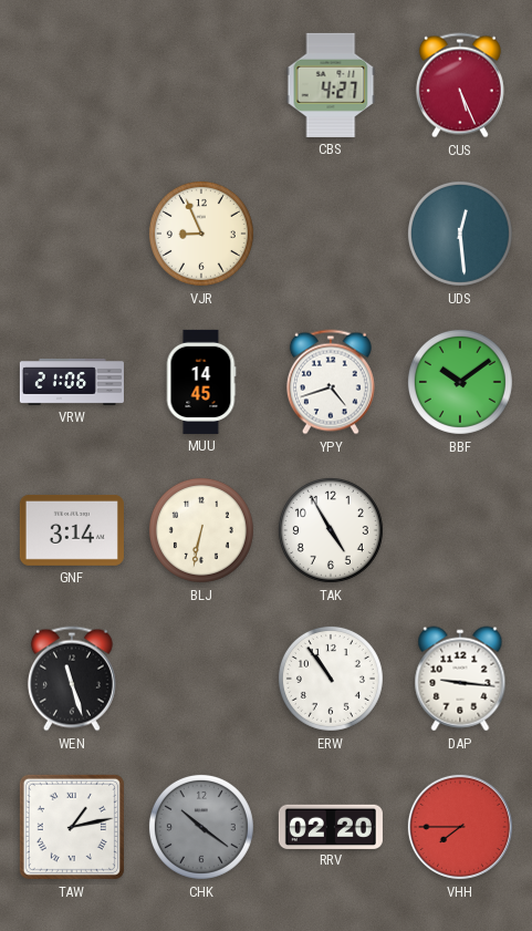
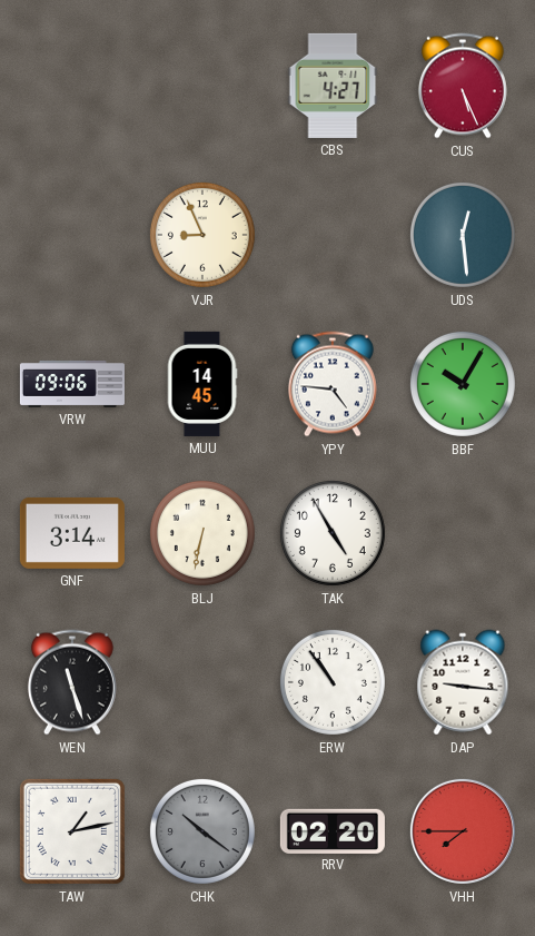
VRW: 21:06 -> 09:06 (72, 384)
YPY: 4:42 -> 4:46 (333, 384)
BBF: 10:09 -> 10:05 (463, 384)
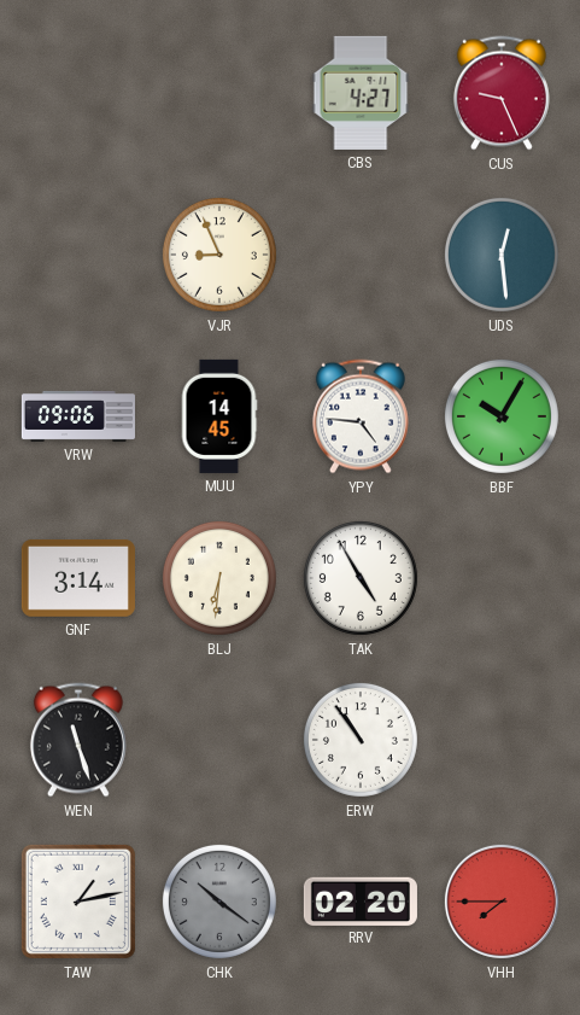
CUS: 5:26 -> 9:26 (502, 93)
BLJ: 6:32 -> 6:31 (219, 578)
DAP: 9:16 -> none (463, 682)
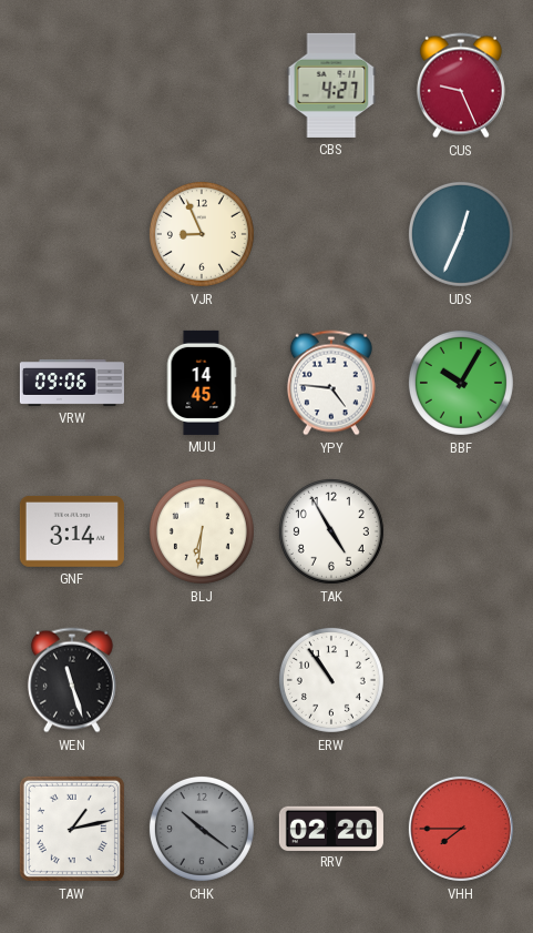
UDS: 12:29 -> 12:34 (461, 234)
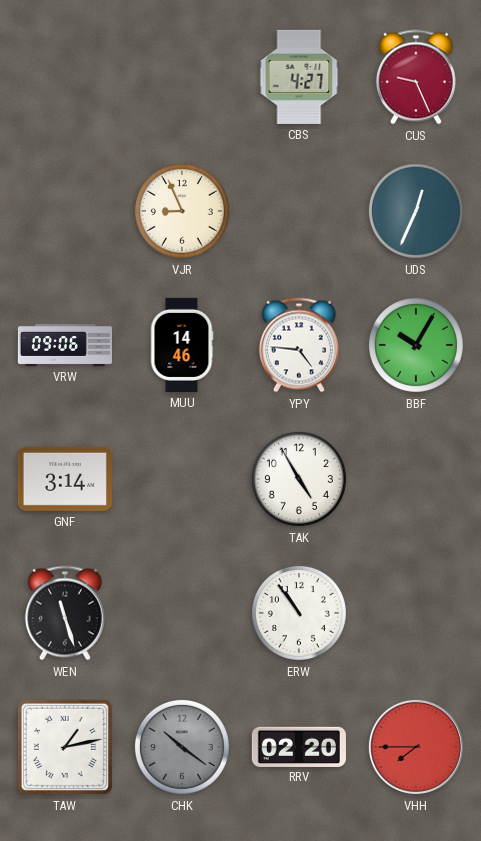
MUU: 14:45 -> 14:46 (182, 345)
BLJ: 6:31 -> none (202, 531)
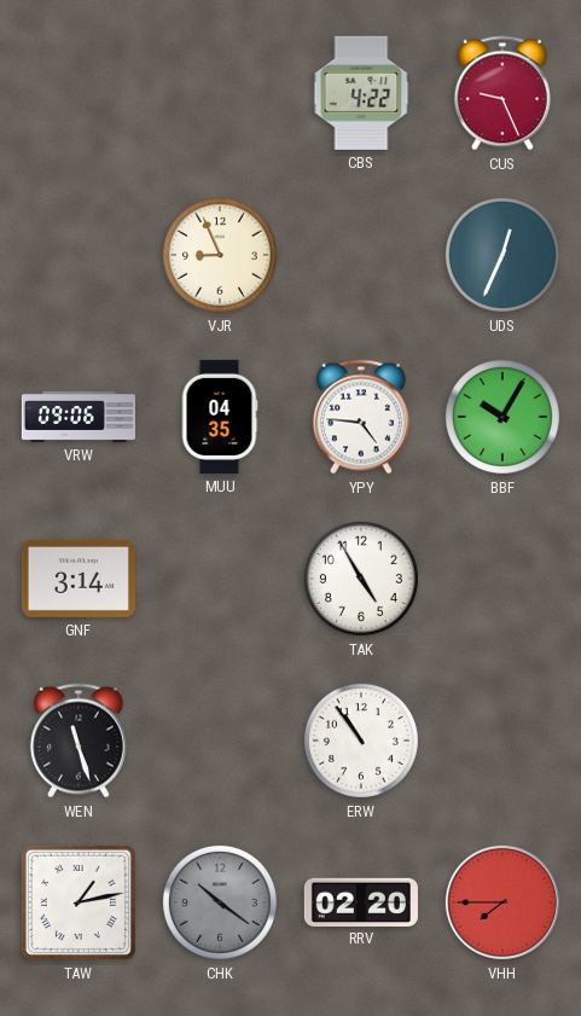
CBS: 4:27 -> 4:22 (361, 93)
MUU: 14:46 -> 04:35 (220, 417)
